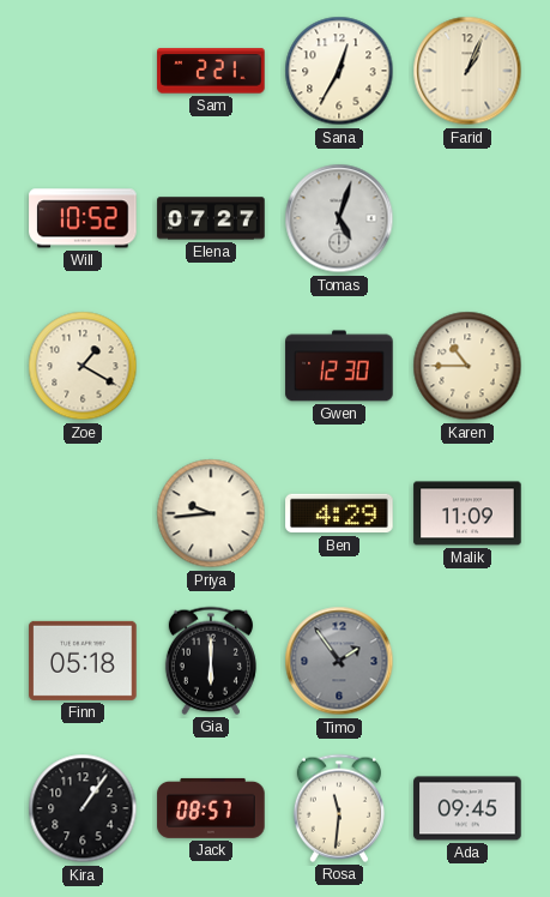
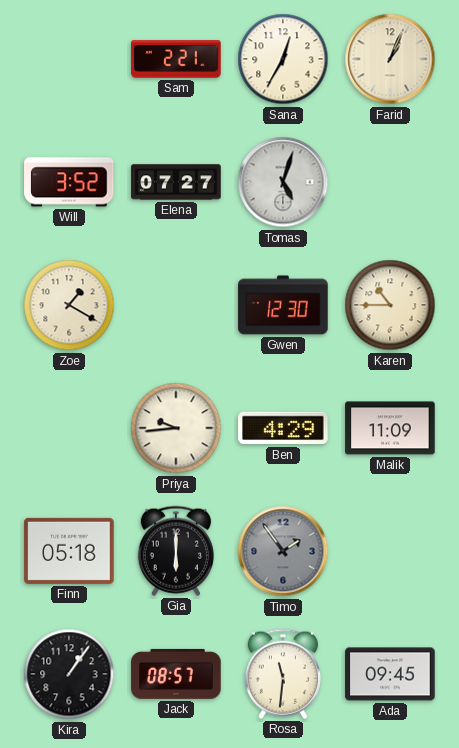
Will: 10:52 -> 3:52 (69, 182)
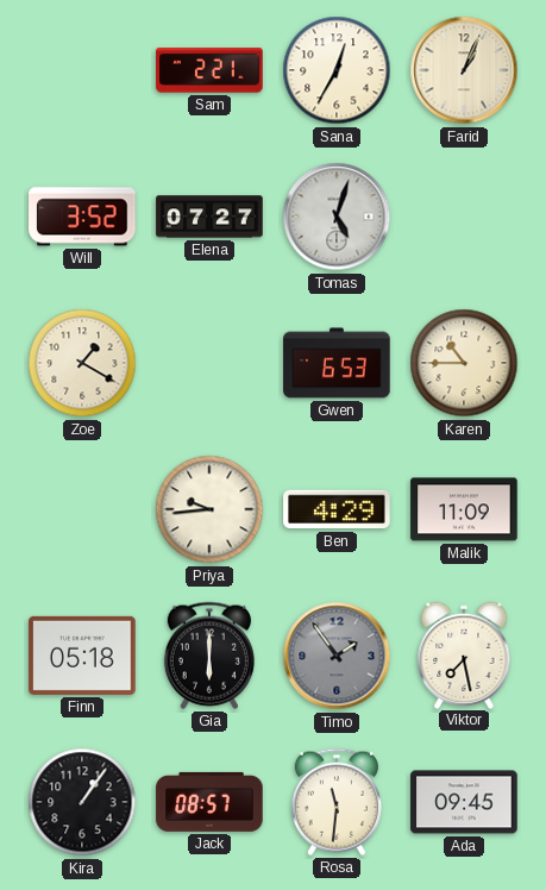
Gwen: 12:30 -> 6:53 (337, 363)
Viktor: none -> 7:28 (464, 654)
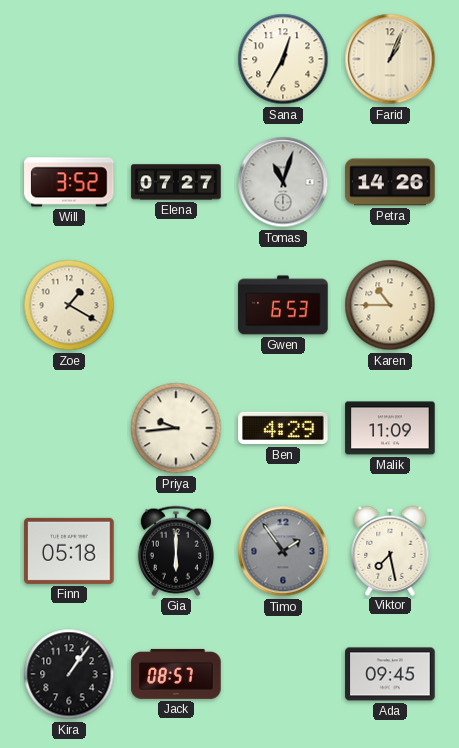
Sam: 2:21 -> none (209, 70)
Tomas: 5:03 -> 11:03 (283, 182)
Petra: none -> 14:26 (390, 182)
Rosa: 11:31 -> none (337, 802)
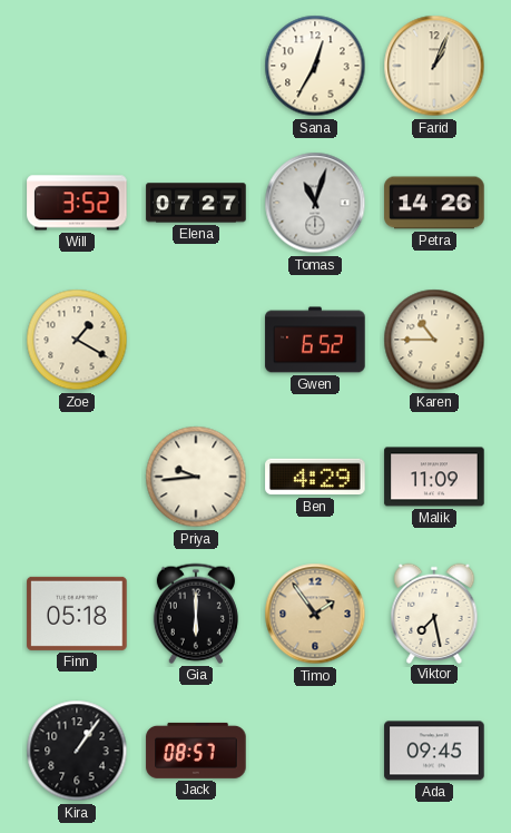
Gwen: 6:53 -> 6:52 (315, 340)
Timo dial: grey -> champagne (315, 614)
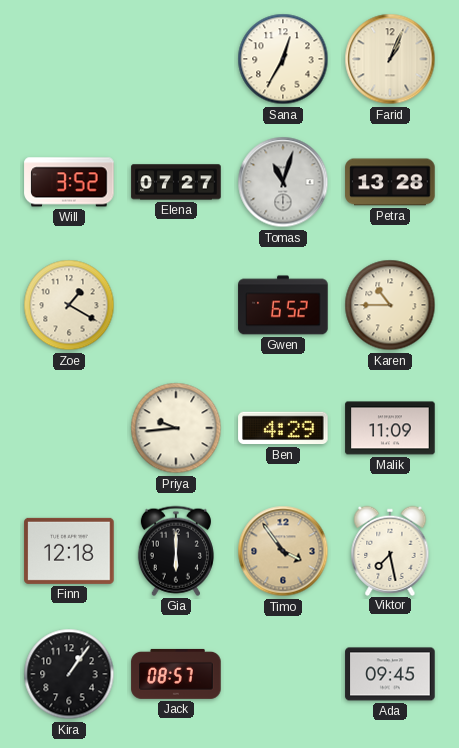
Petra: 14:26 -> 13:28 (390, 182)
Finn: 05:18 -> 12:18 (69, 551)
Timo: 1:54 -> 3:54 (283, 551)
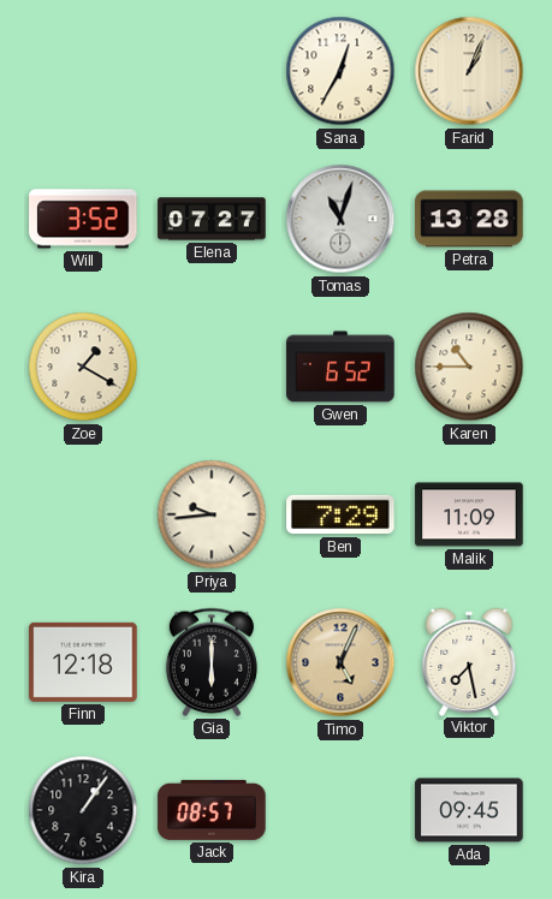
Ben: 4:29 -> 7:29 (340, 514)
Timo: 3:54 -> 5:04 (340, 662)
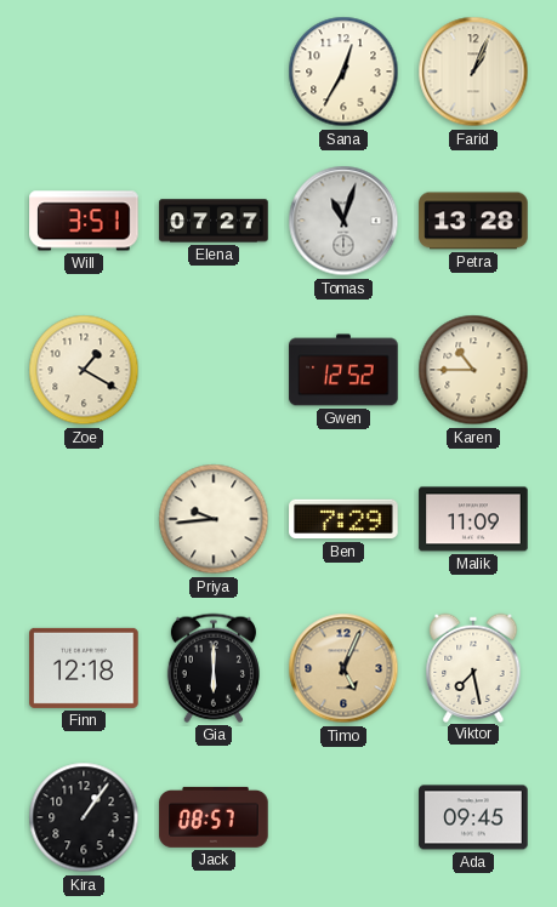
Will: 3:52 -> 3:51 (84, 221)
Gwen: 6:52 -> 12:52 (343, 370)
